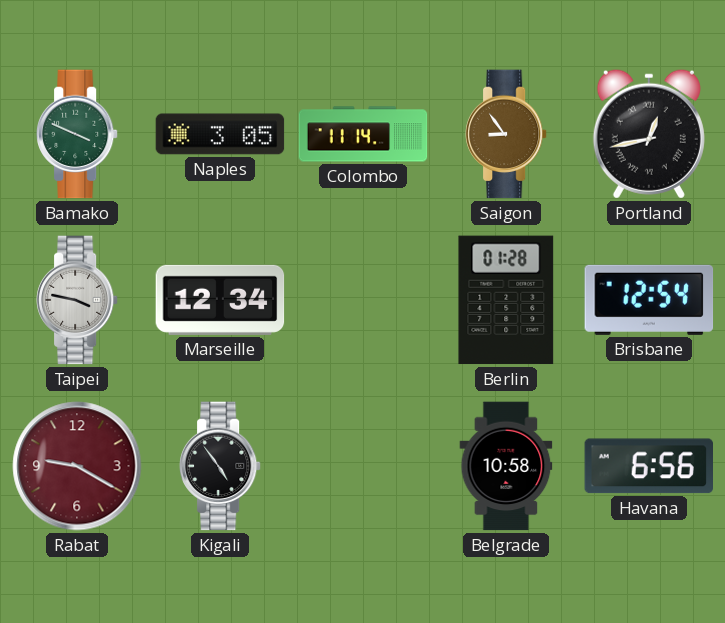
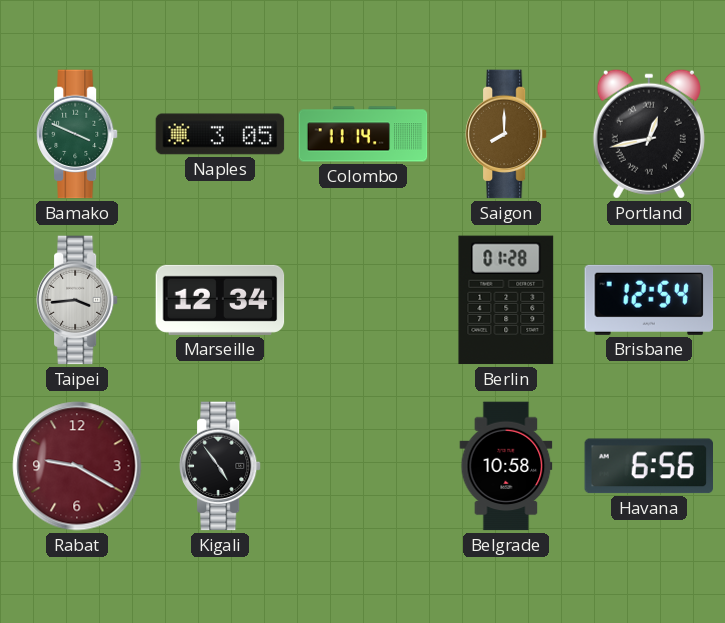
Saigon: 8:54 -> 8:00 (507, 134)
Taipei: 3:47 -> 3:44 (78, 300)
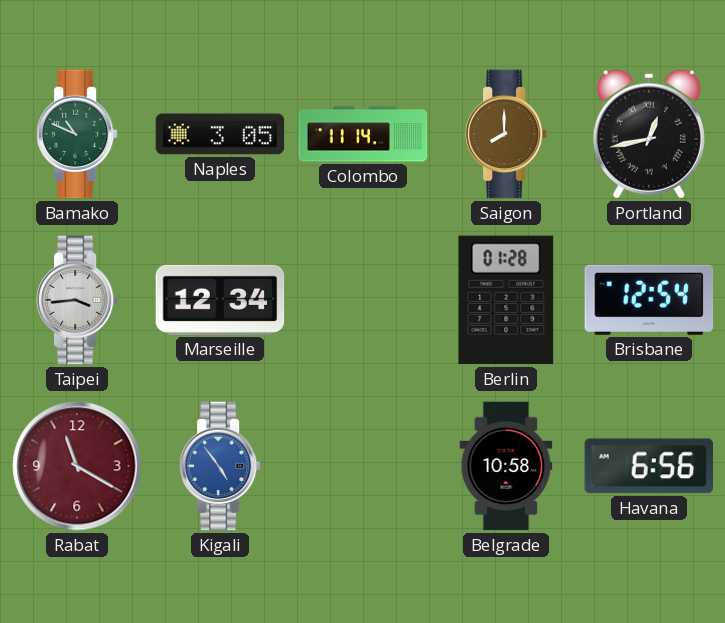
Bamako: 3:49 -> 10:49 (78, 134)
Rabat: 9:20 -> 11:20 (77, 466)
Kigali dial: black -> blue (221, 466)
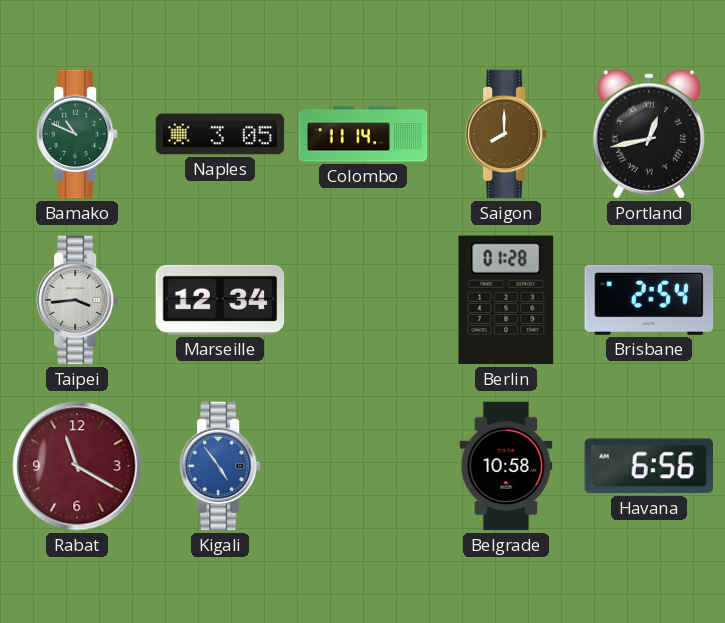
Brisbane: 12:54 -> 2:54 (649, 300)
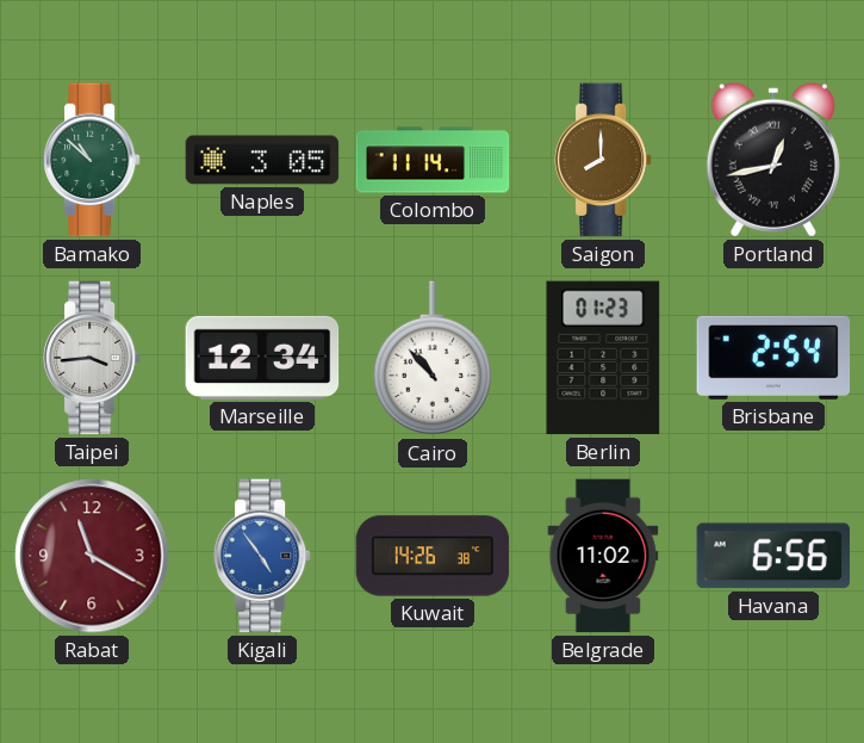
Bamako: 10:49 -> 10:52 (93, 160)
Cairo: none -> 10:53 (433, 359)
Berlin: 01:28 -> 01:23 (603, 358)
Kuwait: none -> 14:26 (433, 556)
Belgrade: 10:58 -> 11:02 (603, 556)
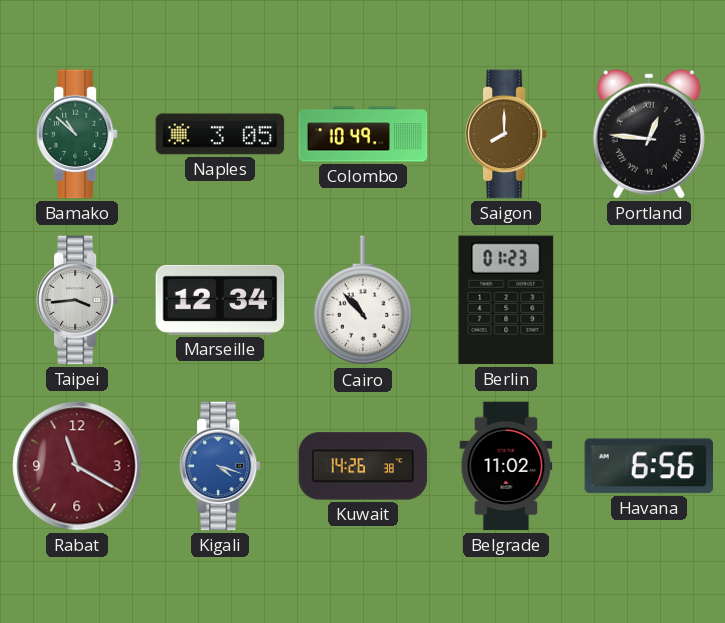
Colombo: 11:14 -> 10:49 (363, 134)
Portland: 12:43 -> 12:46 (649, 134)
Brisbane: 2:54 -> none (773, 358)
Kigali: 4:54 -> 4:18 (221, 466)
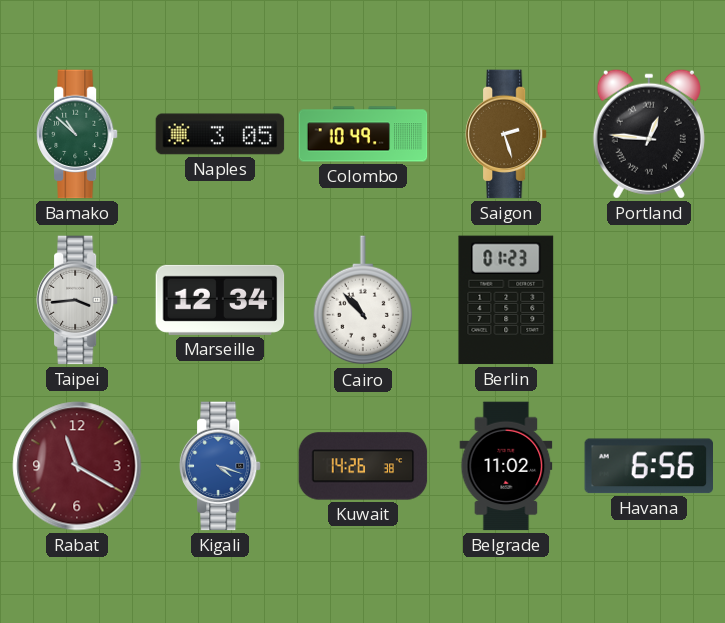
Saigon: 8:00 -> 2:27 (507, 134)
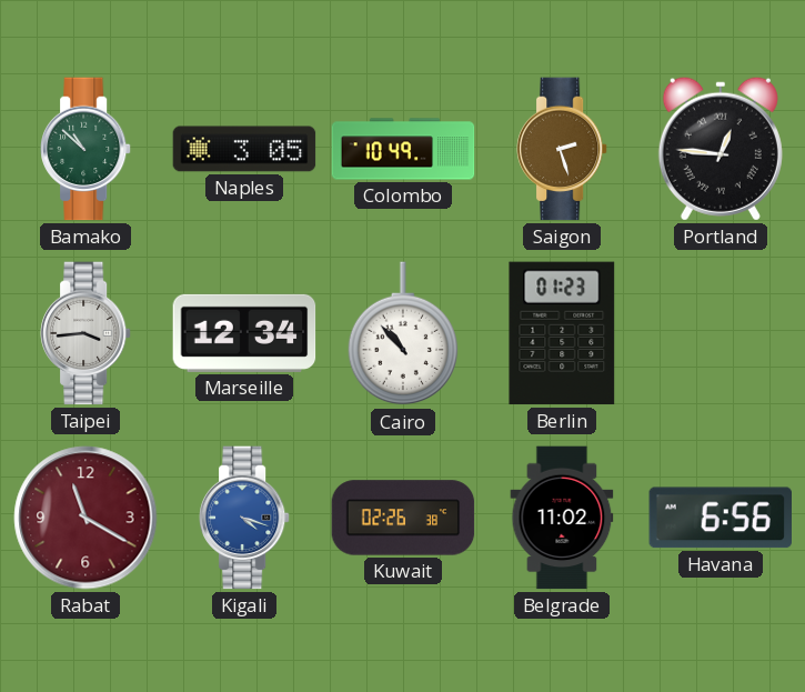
Kuwait: 14:26 -> 02:26 (403, 518)
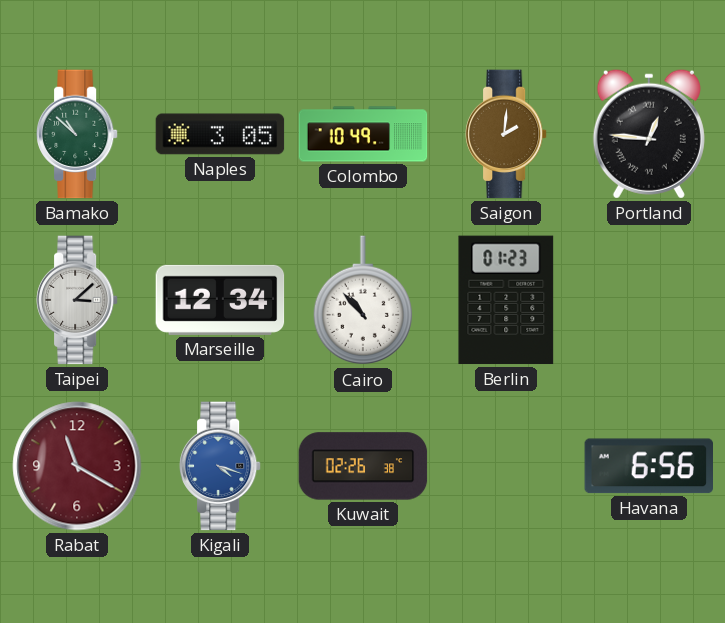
Saigon: 2:27 -> 2:01 (507, 134)
Taipei: 3:44 -> 3:08 (78, 300)
Belgrade: 11:02 -> none (562, 518)
